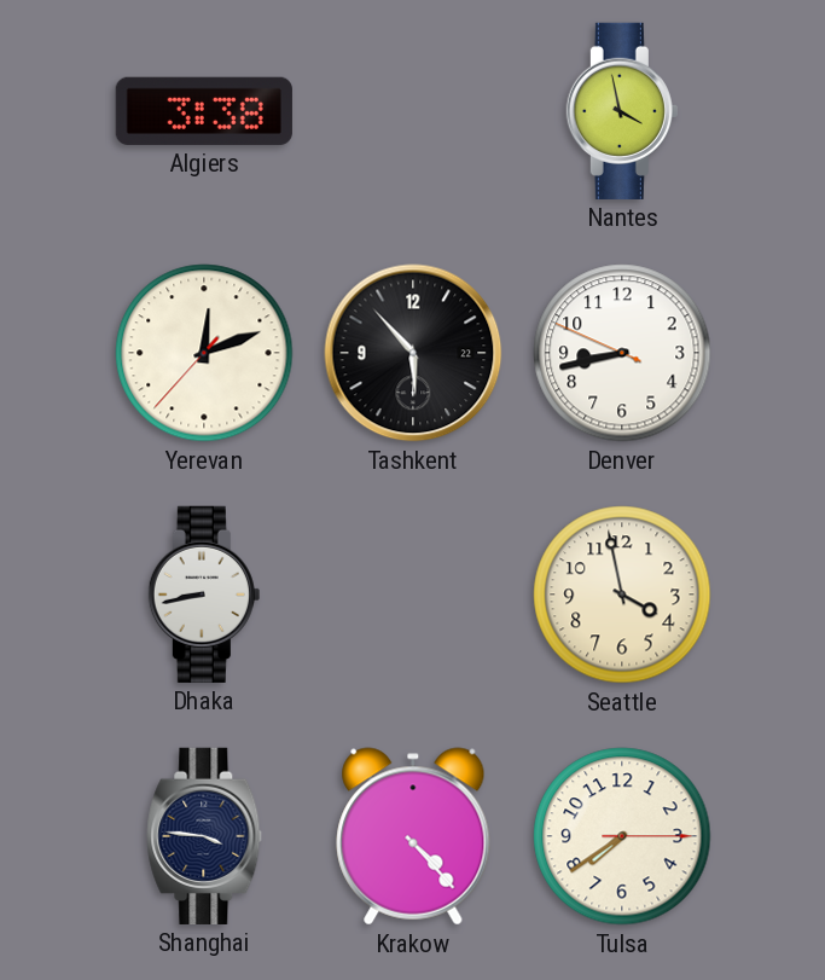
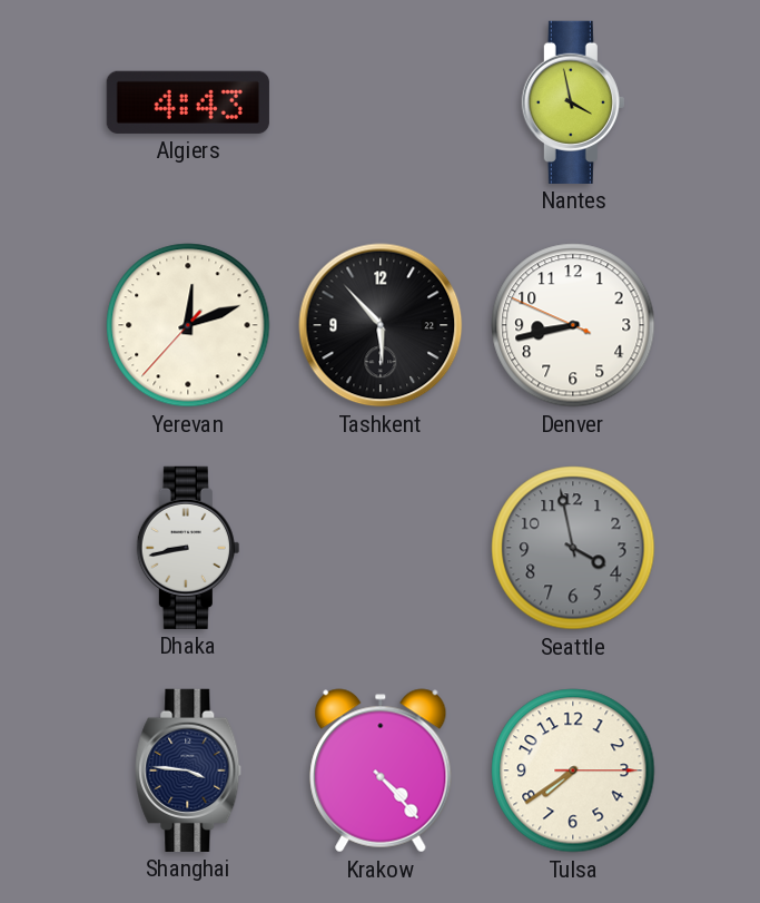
Algiers: 3:38 -> 4:43 (188, 102)
Seattle dial: cream -> grey (573, 548)
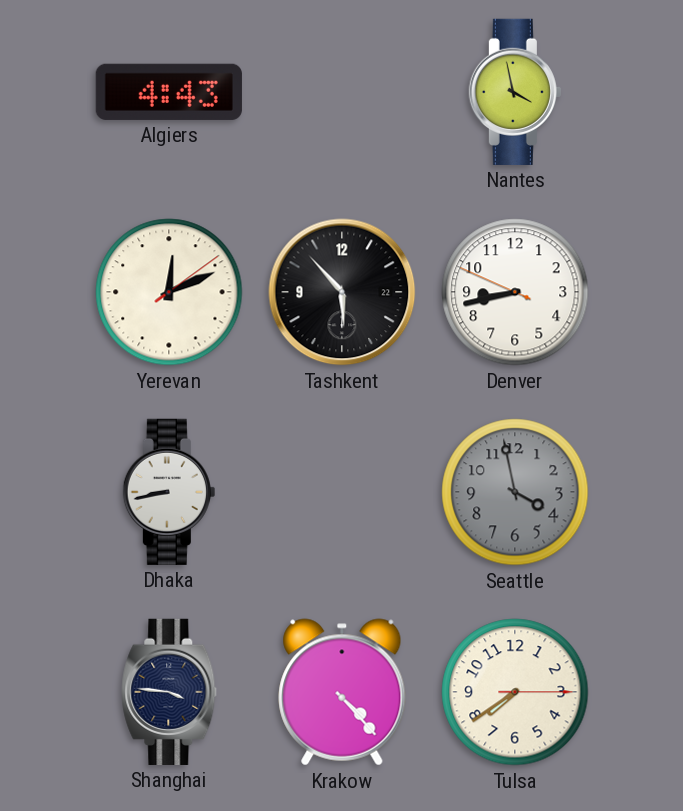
Yerevan: 12:11:37 -> 12:11:09 (169, 292)
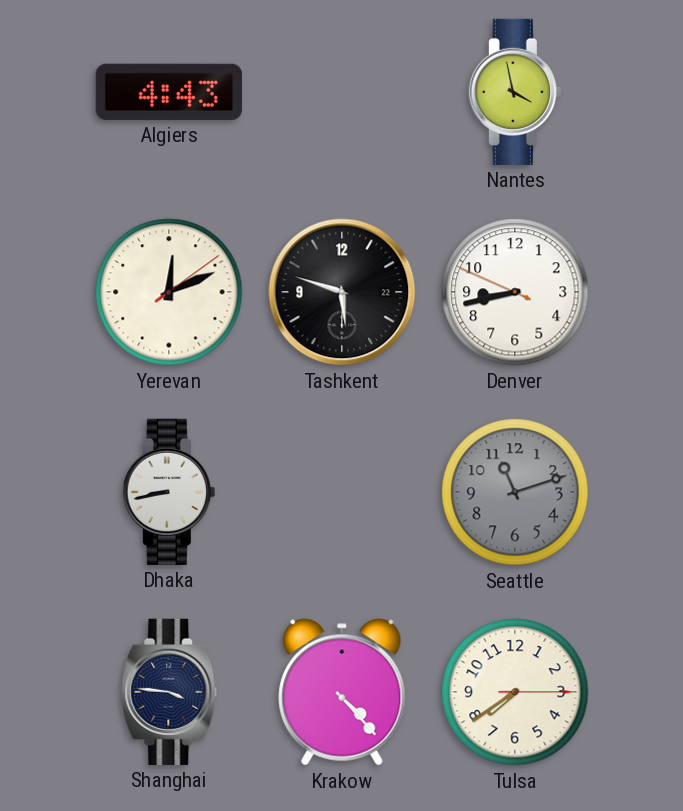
Tashkent: 5:53 -> 5:48 (342, 292)
Seattle: 3:58 -> 11:12 (515, 492)
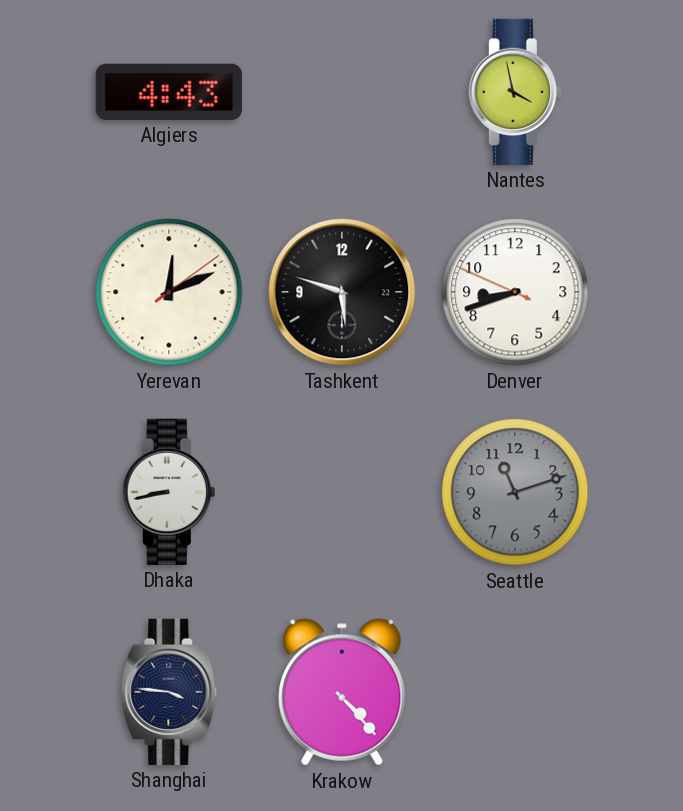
Denver: 8:42 -> 8:41 (515, 292)
Tulsa: 7:39 -> none (515, 692)
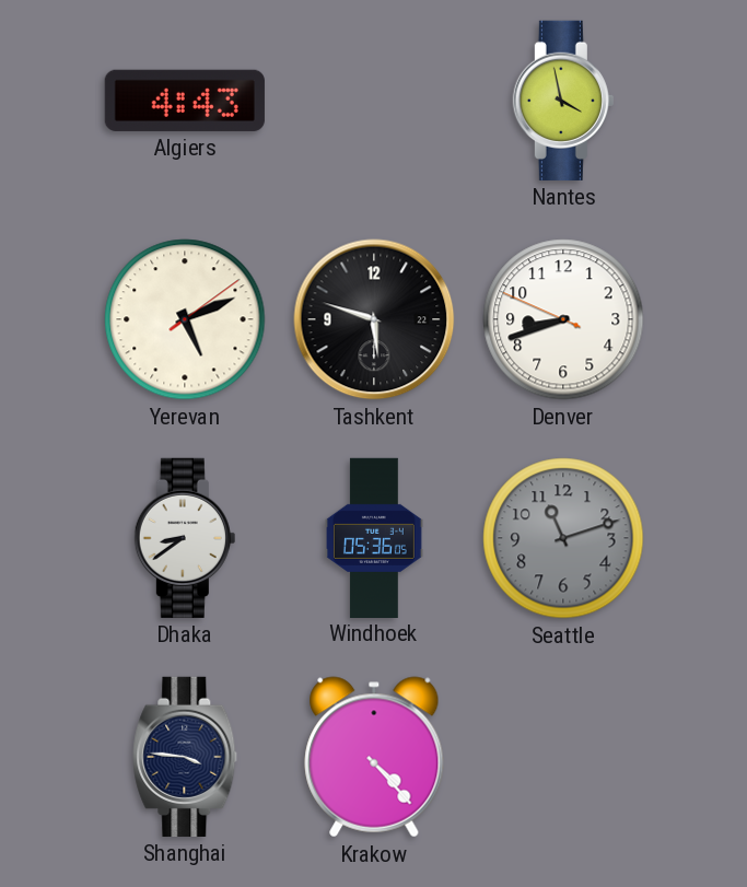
Yerevan: 12:11 -> 5:11 (185, 319)
Dhaka: 8:43 -> 8:39 (185, 538)
Windhoek: none -> 05:36 (374, 537)
